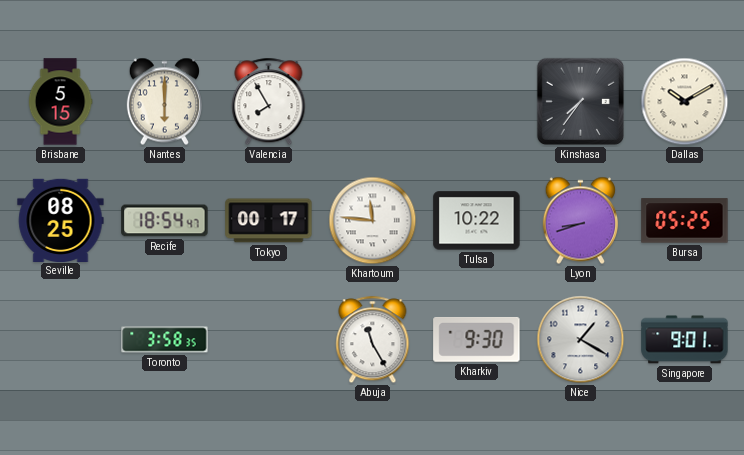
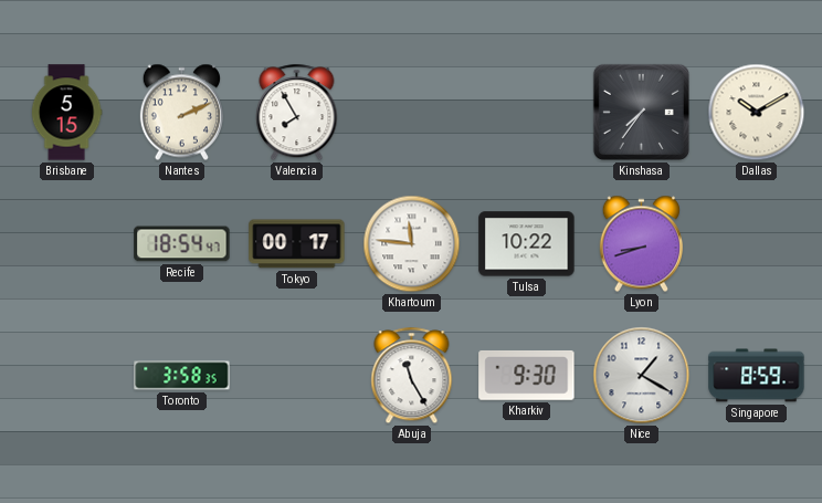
Nantes: 6:00 -> 2:11 (181, 113)
Seville: 08:25 -> none (61, 220)
Bursa: 05:25 -> none (685, 221)
Singapore: 9:01 -> 8:59 (757, 376)
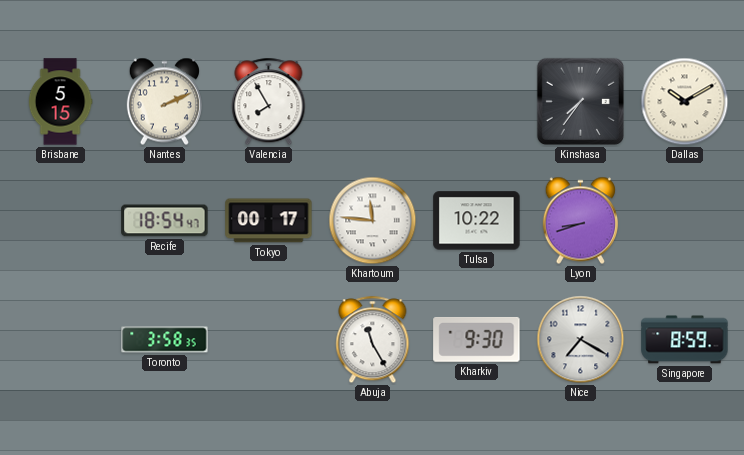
Nice: 1:20 -> 7:20 (581, 340)
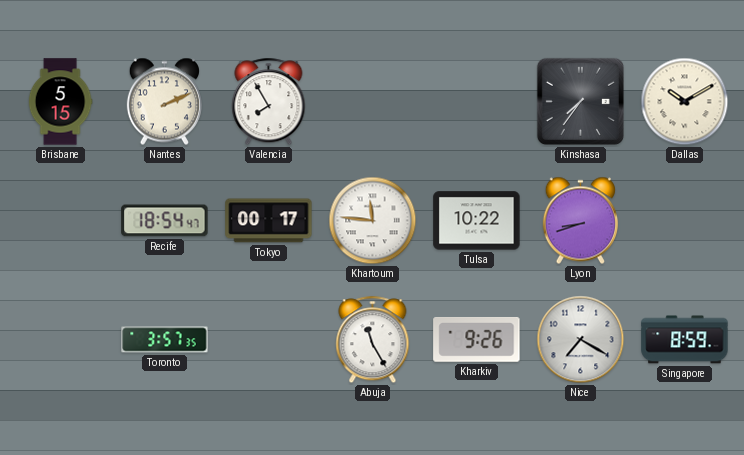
Toronto: 3:58 -> 3:57 (165, 340)
Kharkiv: 9:30 -> 9:26 (477, 340)
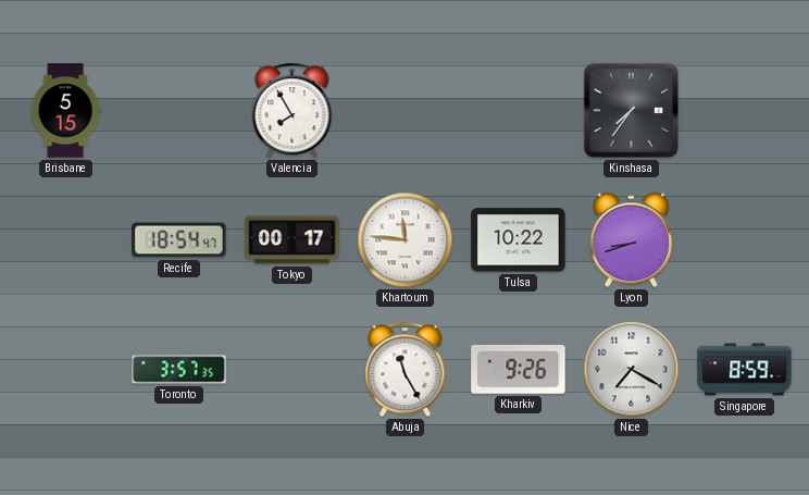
Nantes: 2:11 -> none (164, 102)
Dallas: 10:10 -> none (685, 102)
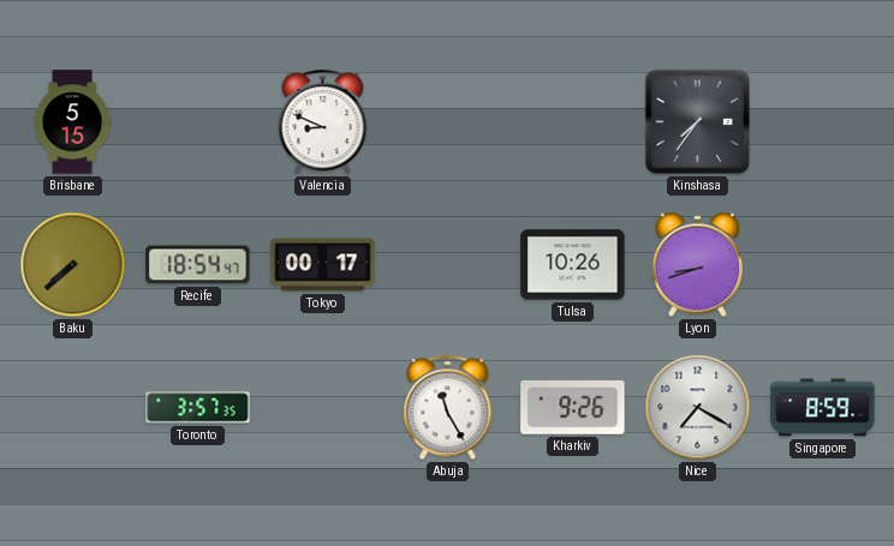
Valencia: 7:55 -> 8:49 (323, 122)
Baku: none -> 7:38 (73, 265)
Khartoum: 11:46 -> none (406, 240)
Tulsa: 10:22 -> 10:26 (573, 265)
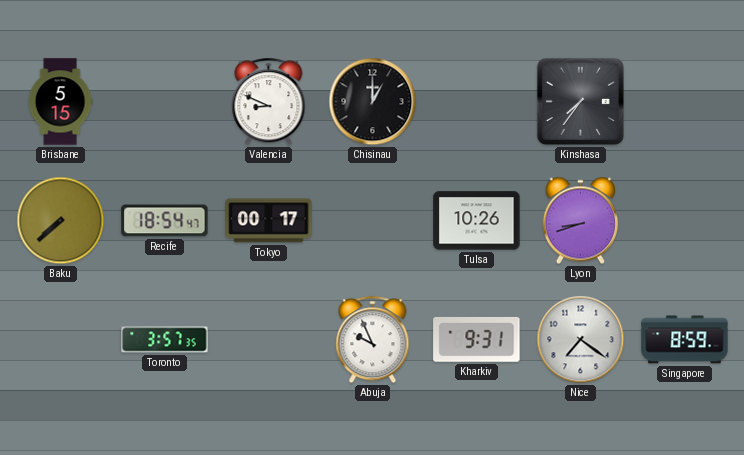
Chisinau: none -> 1:00 (373, 102)
Abuja: 11:25 -> 9:56 (373, 340)
Kharkiv: 9:26 -> 9:31 (477, 340)
Nice: 7:20 -> 7:21 (581, 340)
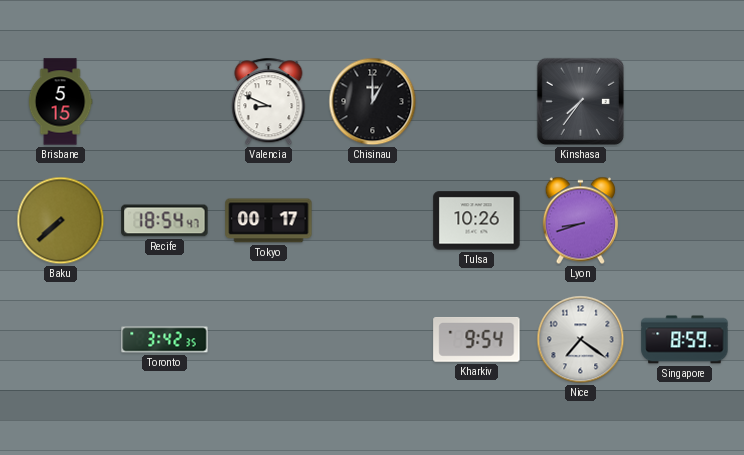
Toronto: 3:57 -> 3:42 (165, 340)
Abuja: 9:56 -> none (373, 340)
Kharkiv: 9:31 -> 9:54 (477, 340)
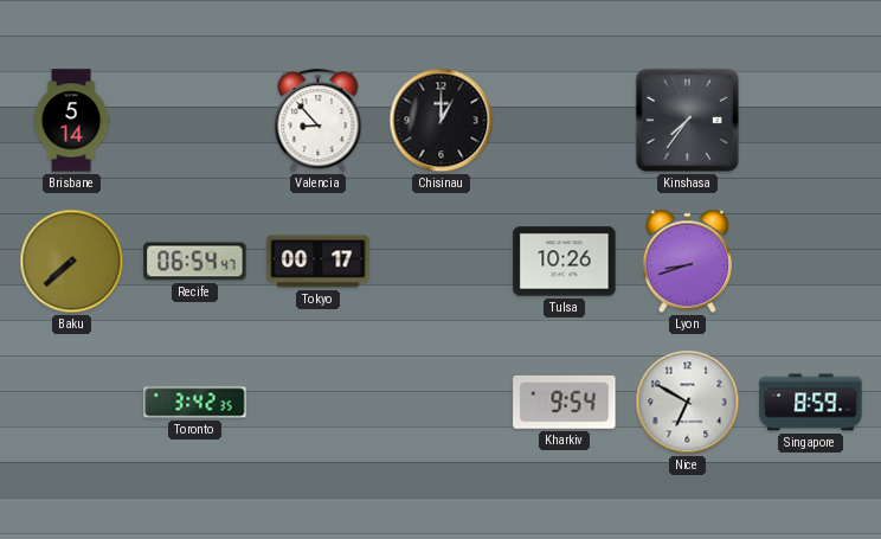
Brisbane: 5:15 -> 5:14 (71, 121)
Valencia: 8:49 -> 8:53 (319, 121)
Recife: 18:54 -> 06:54 (195, 262)
Nice: 7:21 -> 6:50 (688, 403)
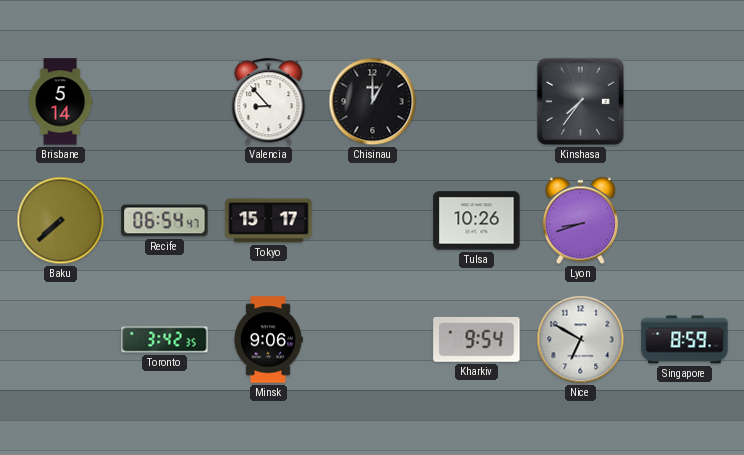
Tokyo: 00:17 -> 15:17 (269, 221)
Minsk: none -> 9:06 (268, 340)
